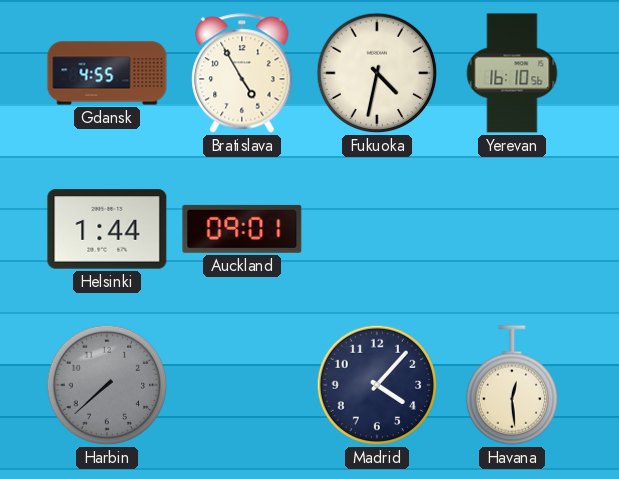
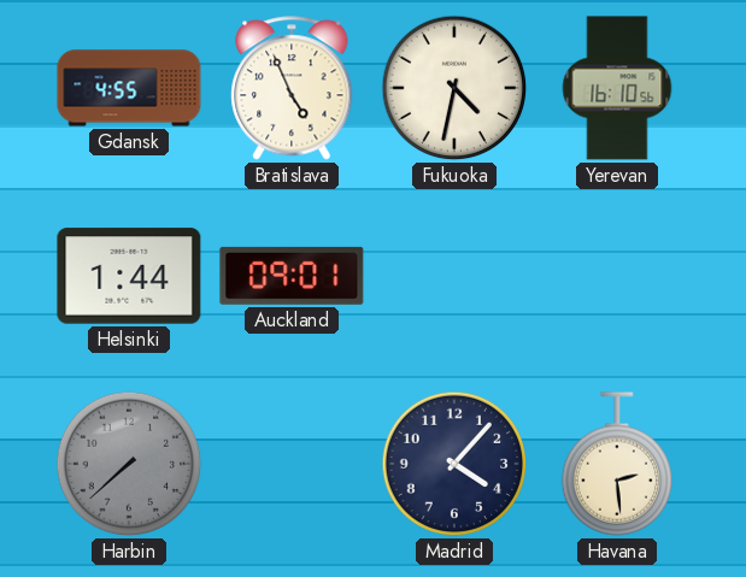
Bratislava: 4:55 -> 4:56 (292, 88)
Havana: 12:29 -> 2:29 (616, 464)
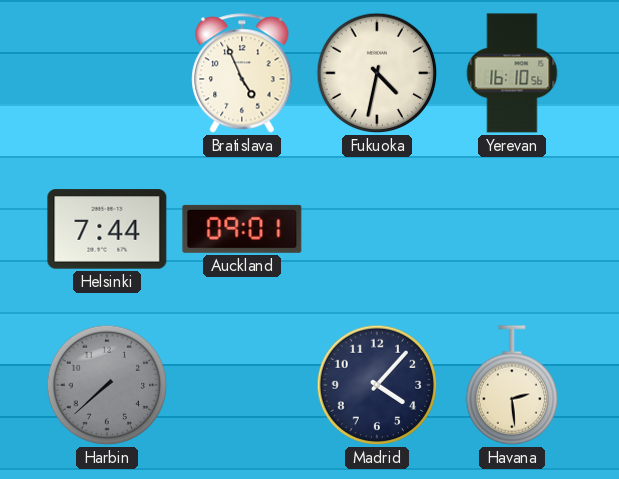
Gdansk: 4:55 -> none (129, 88)
Helsinki: 1:44 -> 7:44 (107, 229)
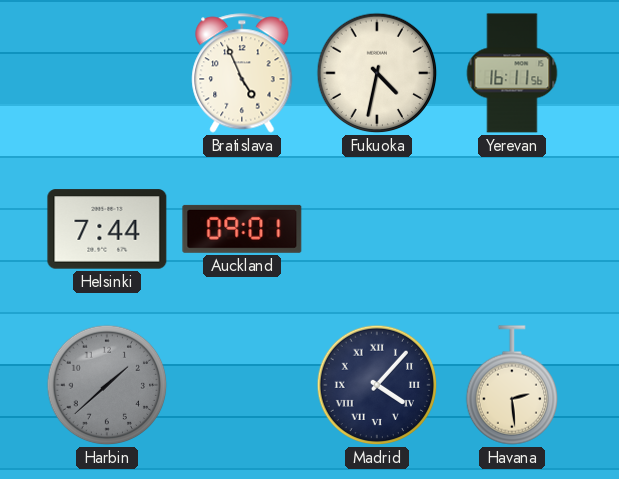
Yerevan: 16:10 -> 16:11 (512, 73)
Harbin: 7:38 -> 1:38 (107, 385)
Madrid numerals: Arabic -> Roman (377, 385)
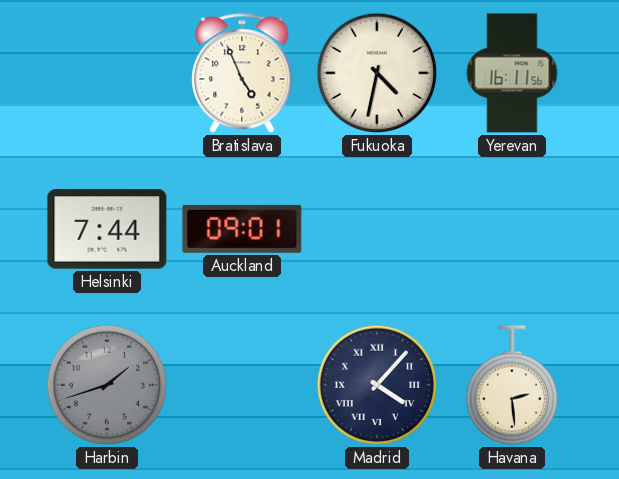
Harbin: 1:38 -> 1:42 (107, 385)
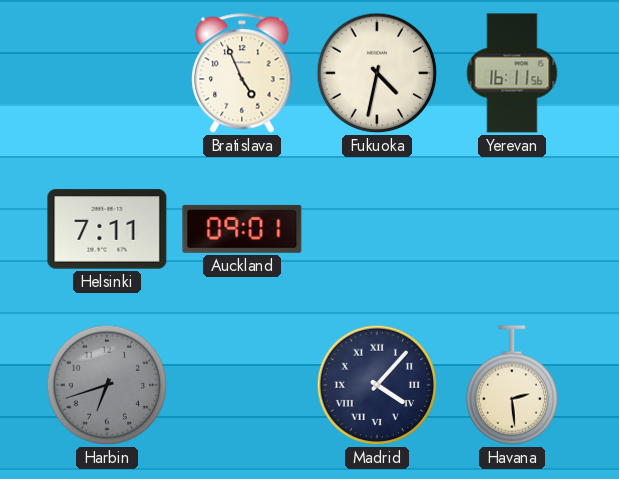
Helsinki: 7:44 -> 7:11 (107, 229)
Harbin: 1:42 -> 6:42 (107, 385)
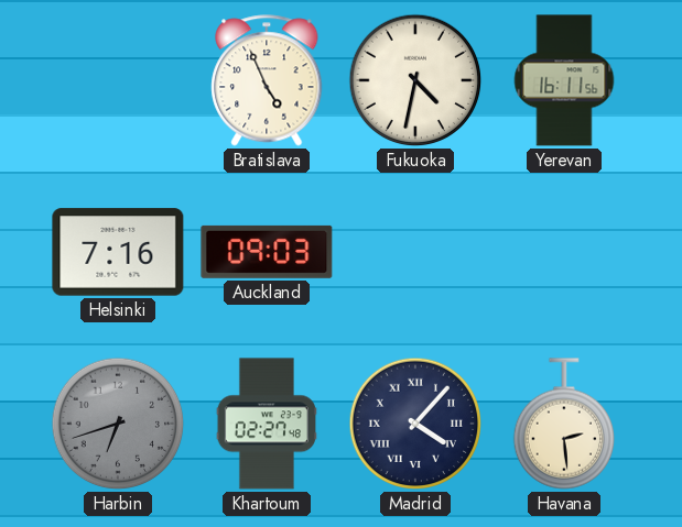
Helsinki: 7:11 -> 7:16 (118, 252)
Auckland: 09:01 -> 09:03 (267, 252)
Khartoum: none -> 02:27 (266, 424)
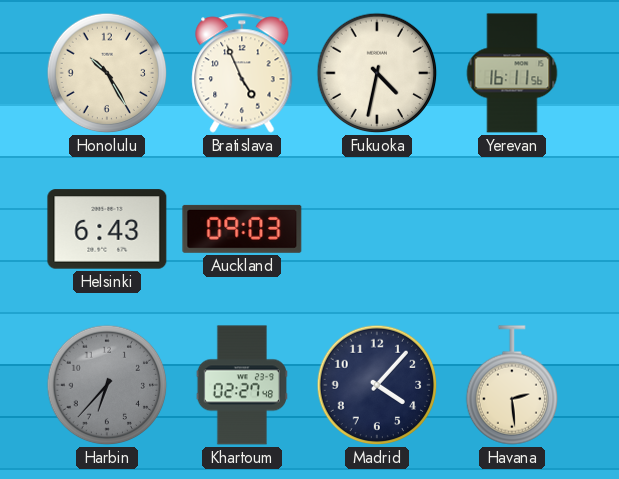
Honolulu: none -> 10:25 (107, 73)
Helsinki: 7:16 -> 6:43 (107, 229)
Harbin: 6:42 -> 6:37 (107, 385)
Madrid numerals: Roman -> Arabic (377, 385)
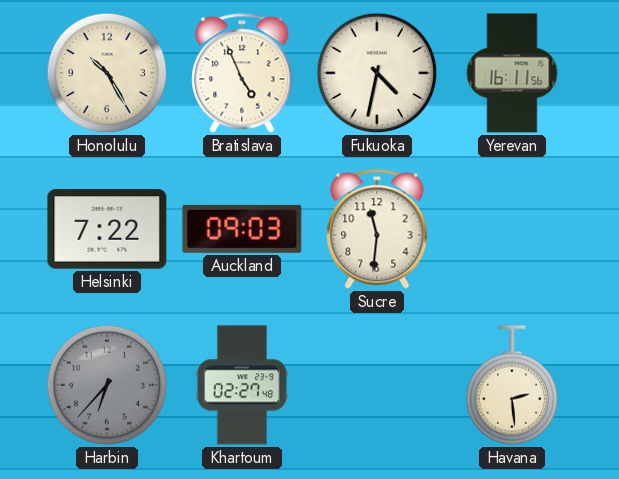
Helsinki: 6:43 -> 7:22 (107, 229)
Sucre: none -> 11:31 (377, 229)
Madrid: 4:07 -> none (377, 385)
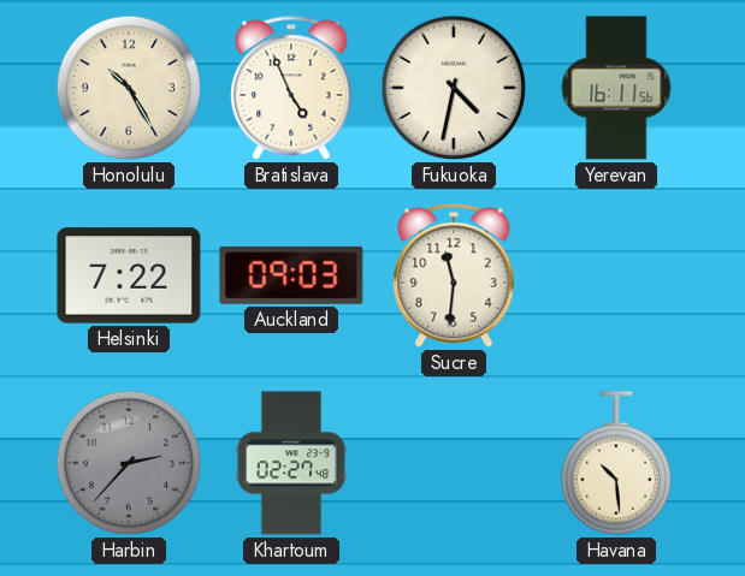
Harbin: 6:37 -> 2:37 (129, 463)
Havana: 2:29 -> 10:29 (615, 463)
